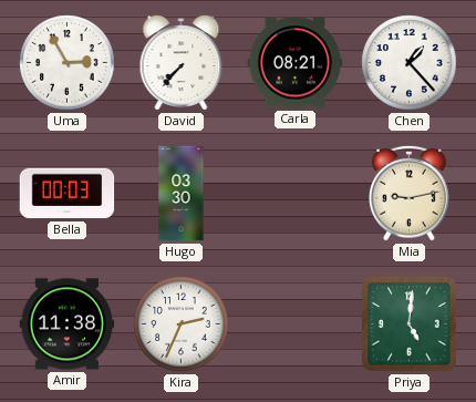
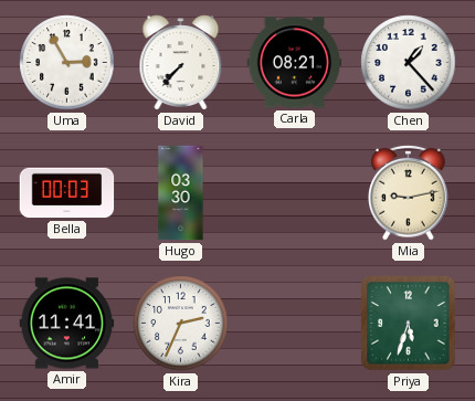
Amir: 11:38 -> 11:41 (67, 324)
Priya: 5:01 -> 5:33 (409, 324)
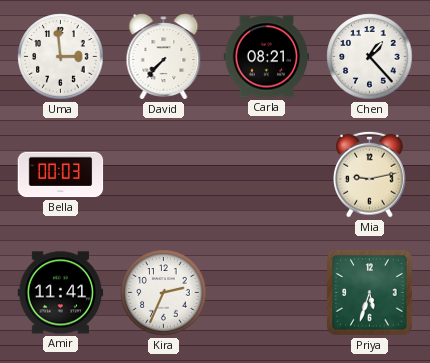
Uma: 2:55 -> 2:59 (61, 57)
Hugo: 03:30 -> none (181, 193)
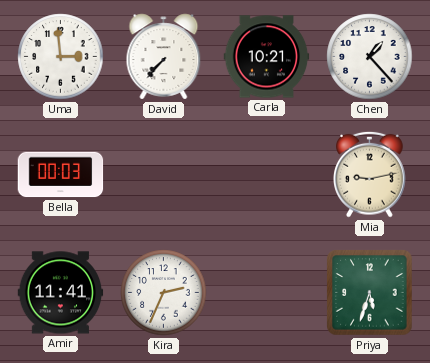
Carla: 08:21 -> 10:21 (267, 57)
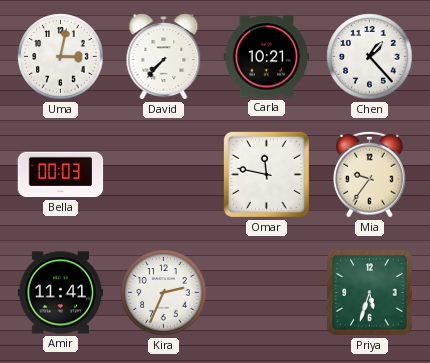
Uma: 2:59 -> 3:02 (61, 57)
Omar: none -> 11:47 (266, 174)
Mia: 9:13 -> 9:36 (370, 174)
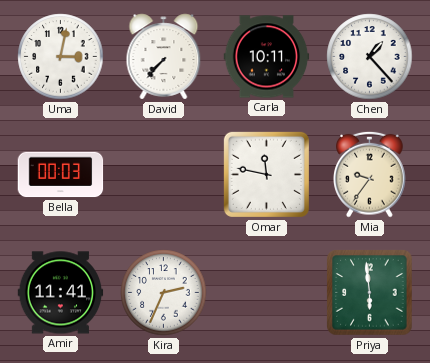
Carla: 10:21 -> 10:11 (267, 57)
Priya: 5:33 -> 5:59 (370, 293)
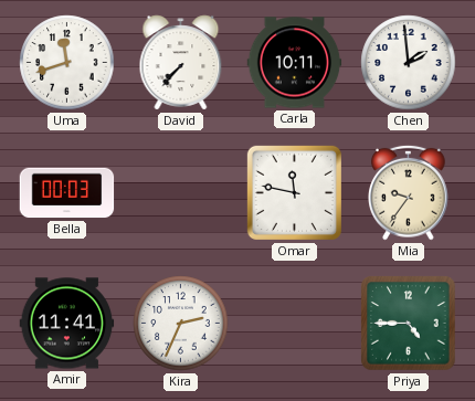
Uma: 3:02 -> 11:42 (67, 63)
Chen: 1:23 -> 1:59 (409, 63)
Priya: 5:59 -> 4:45 (409, 324)
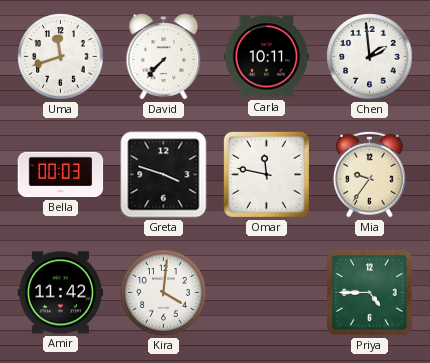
Greta: none -> 3:48 (164, 175)
Amir: 11:41 -> 11:42 (61, 293)
Kira: 2:34 -> 4:01 (164, 293)
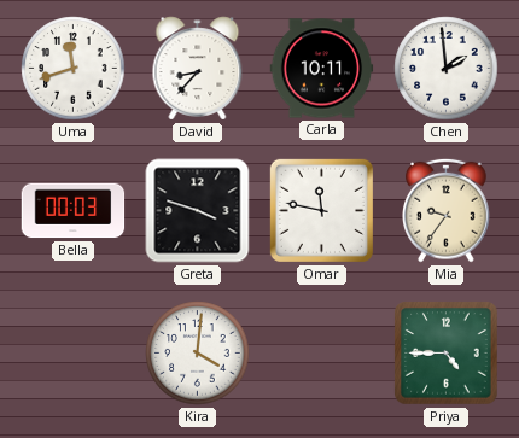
David: 7:37 -> 8:37 (198, 69)
Amir: 11:42 -> none (61, 293)
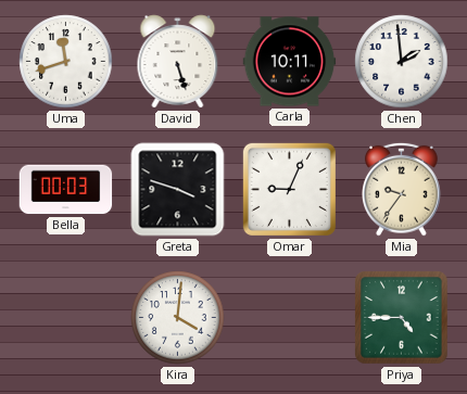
David: 8:37 -> 5:27 (178, 62)
Omar: 11:47 -> 9:04 (289, 189)
